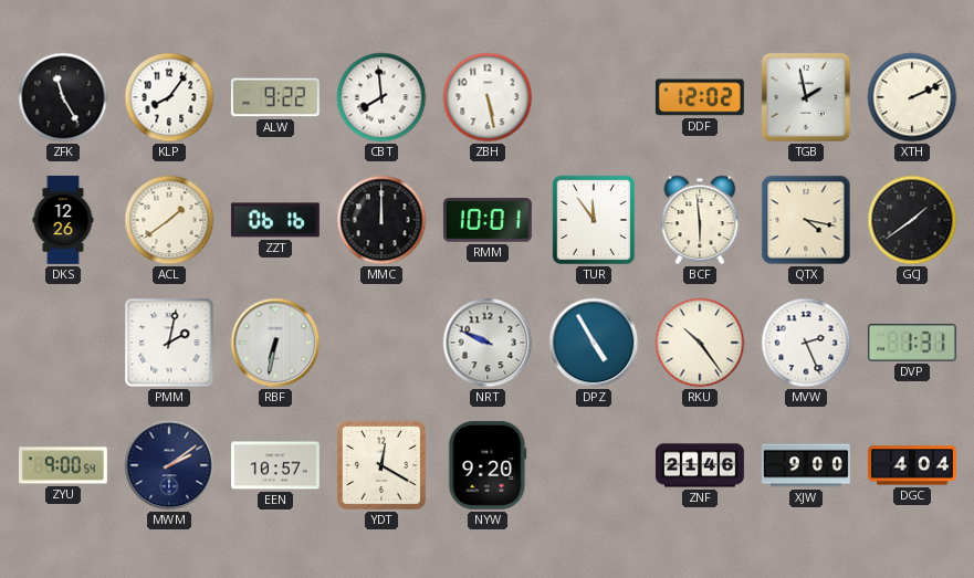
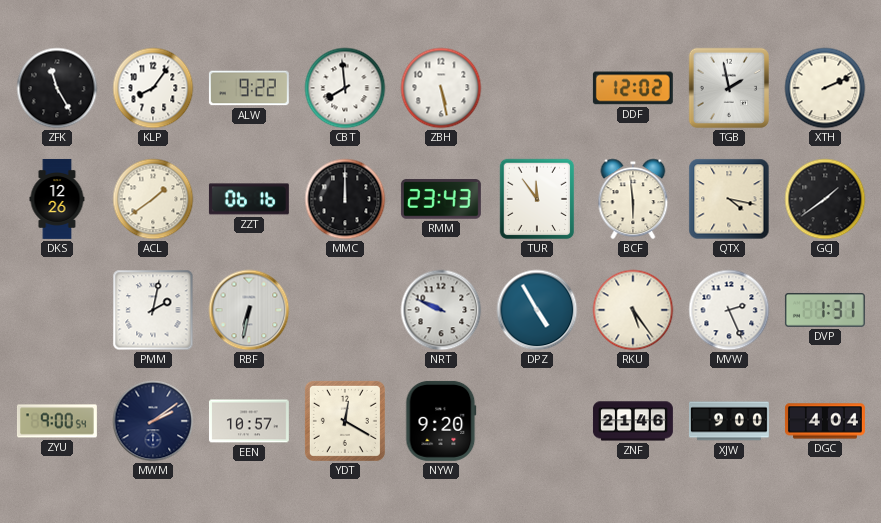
RMM: 10:01 -> 23:43 (441, 199)
RKU: 10:24 -> 5:24 (633, 310)
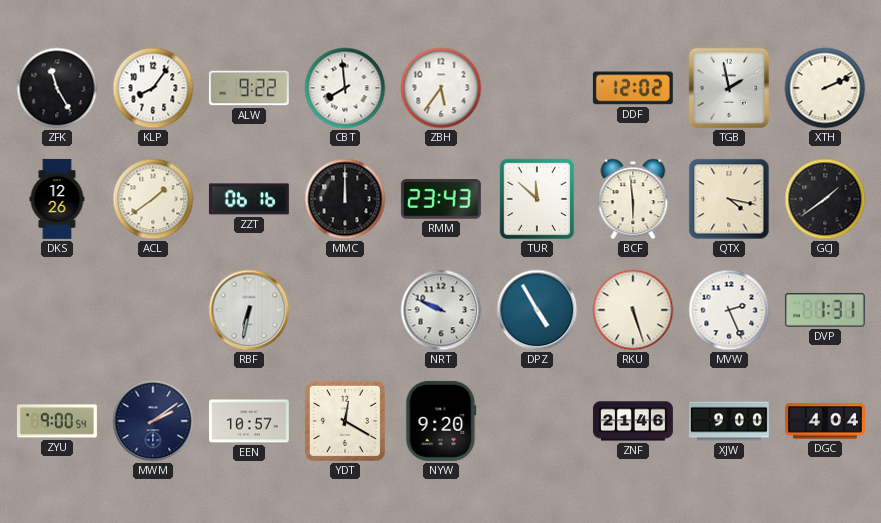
ZBH: 5:28 -> 5:36 (441, 88)
TUR: 11:54 -> 11:52 (537, 199)
PMM: 2:02 -> none (153, 310)
RKU: 5:24 -> 5:27 (633, 310)
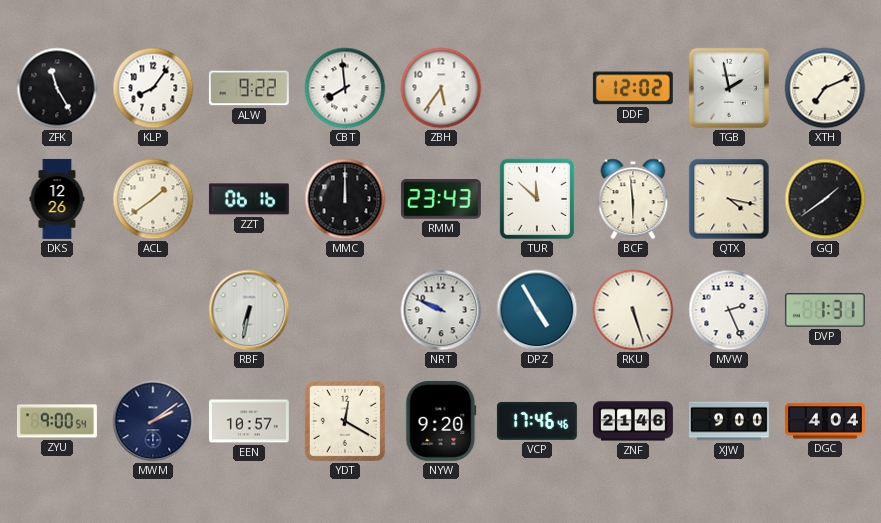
XTH: 2:11 -> 7:11 (825, 88)
VCP: none -> 17:46 (537, 421)
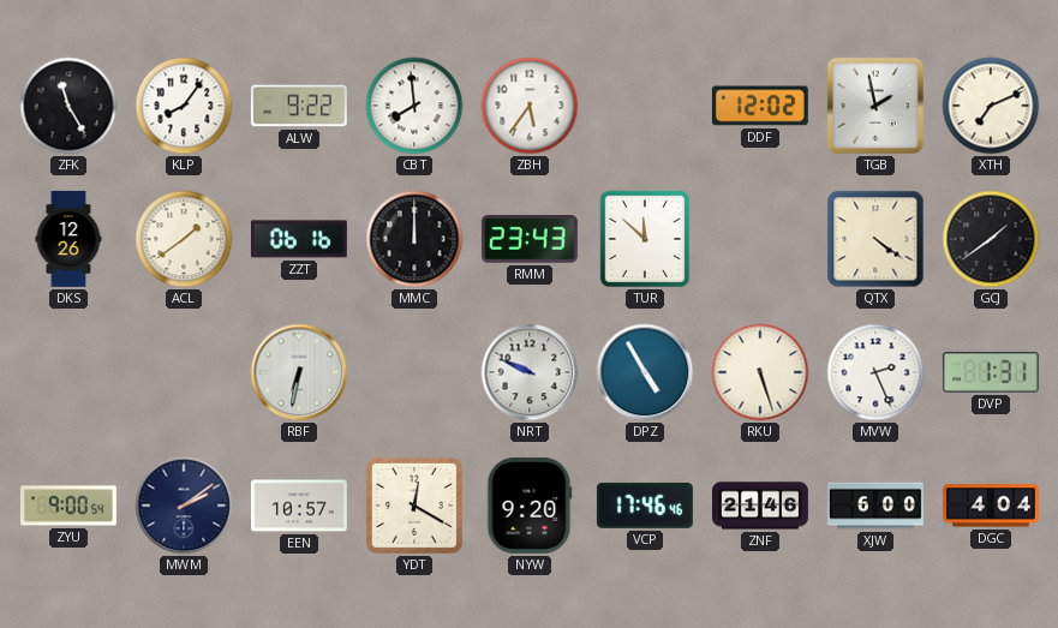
BCF: 5:59 -> none (633, 199)
QTX: 4:17 -> 4:21 (875, 239)
XJW: 9:00 -> 6:00 (875, 506)
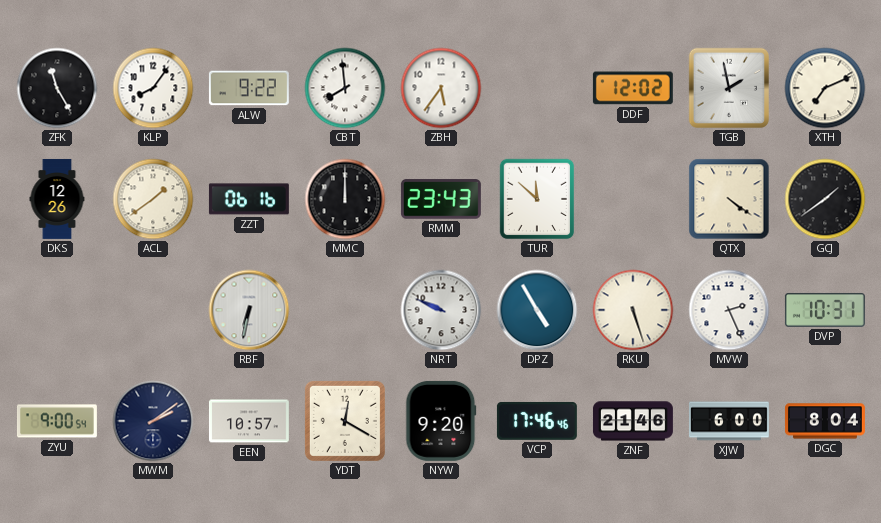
DVP: 1:31 -> 10:31 (825, 310)
DGC: 4:04 -> 8:04 (825, 421)
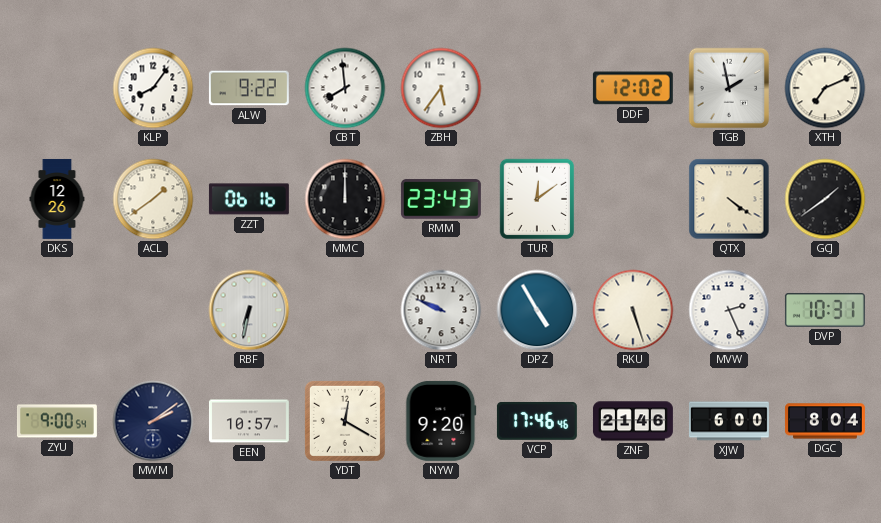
ZFK: 11:25 -> none (57, 88)
TUR: 11:52 -> 12:09 (537, 199)
